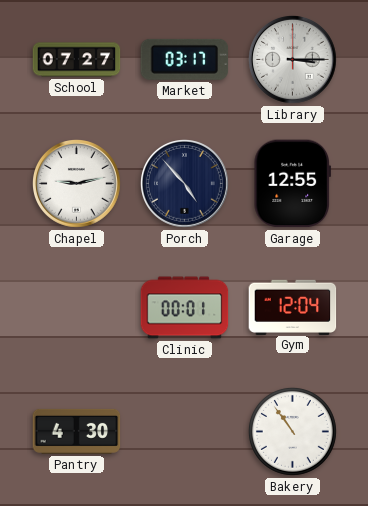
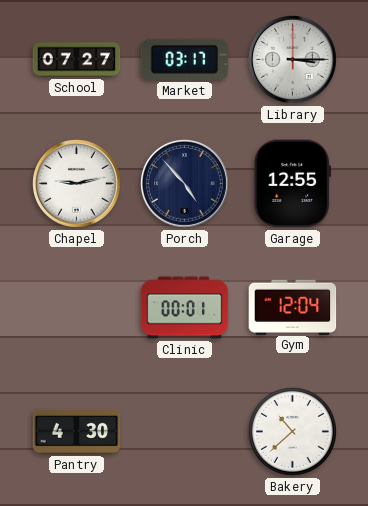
Bakery: 10:54 -> 10:38 (292, 431)
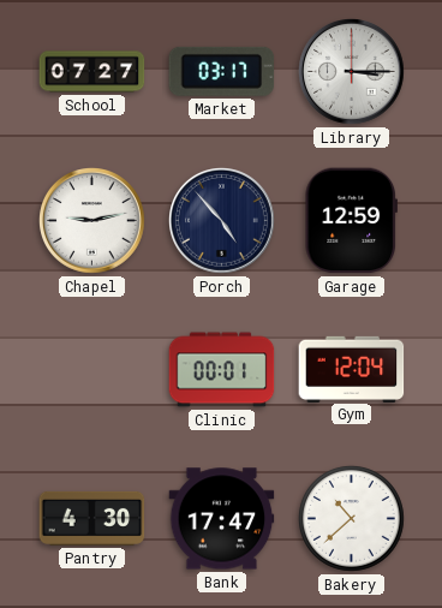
Garage: 12:55 -> 12:59 (351, 221)
Bank: none -> 17:47 (222, 519)
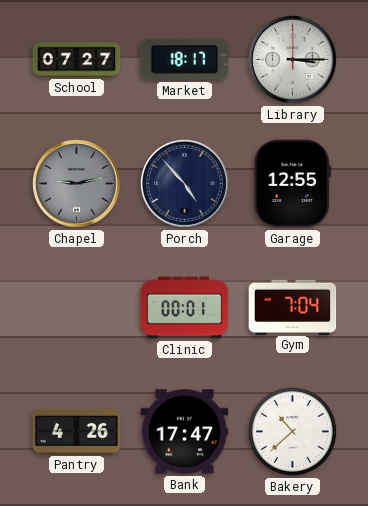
Market: 03:17 -> 18:17 (185, 59)
Chapel dial: white -> grey (77, 184)
Garage: 12:59 -> 12:55 (292, 184)
Gym: 12:04 -> 7:04 (293, 307)
Pantry: 4:30 -> 4:26 (77, 431)
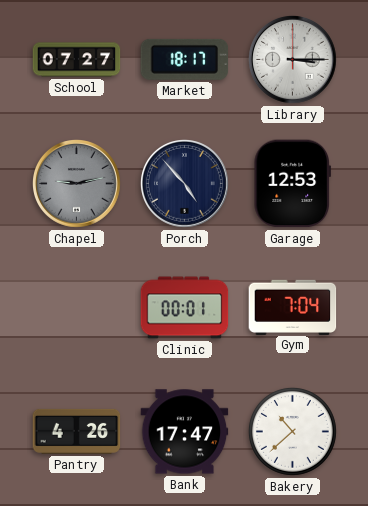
Garage: 12:55 -> 12:53 (292, 184)
